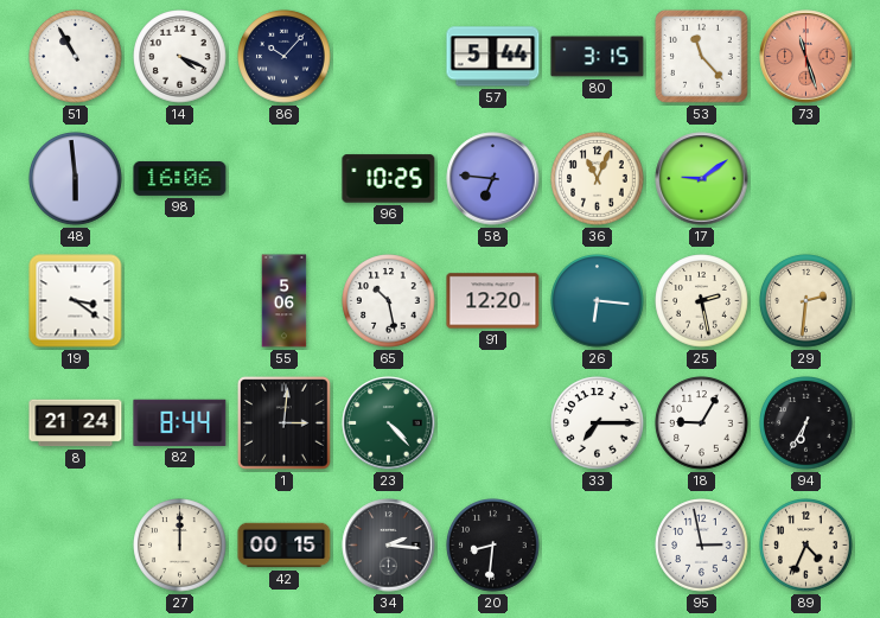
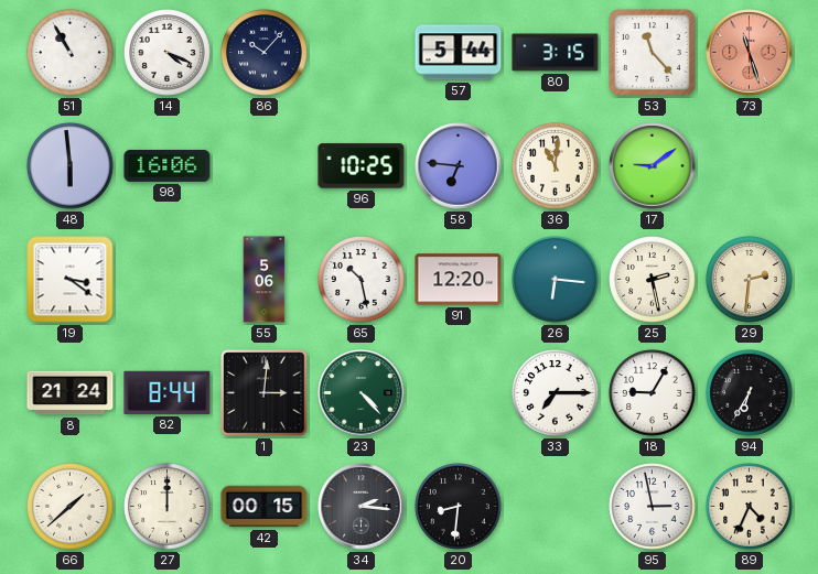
36: 11:04 -> 11:01 (556, 166)
66: none -> 1:38 (71, 507)
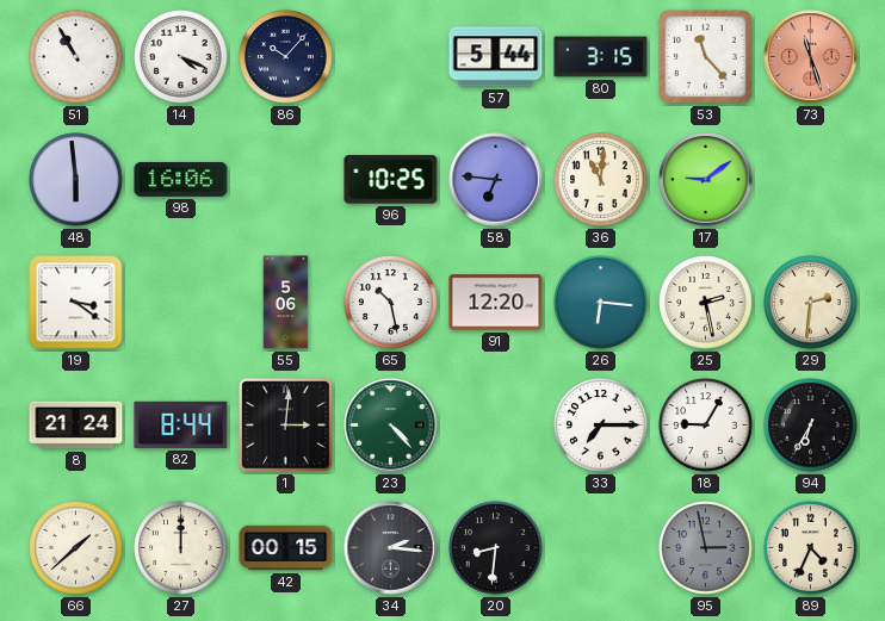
95 dial: white -> grey (706, 548)
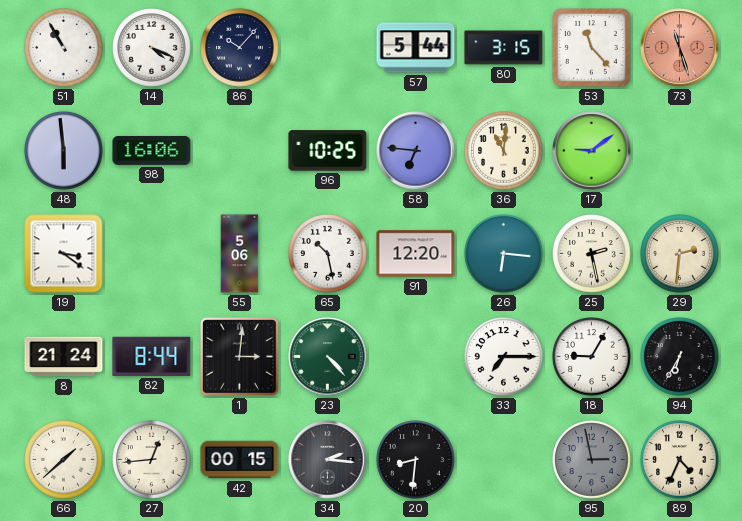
27: 12:00 -> 12:44 (152, 460)
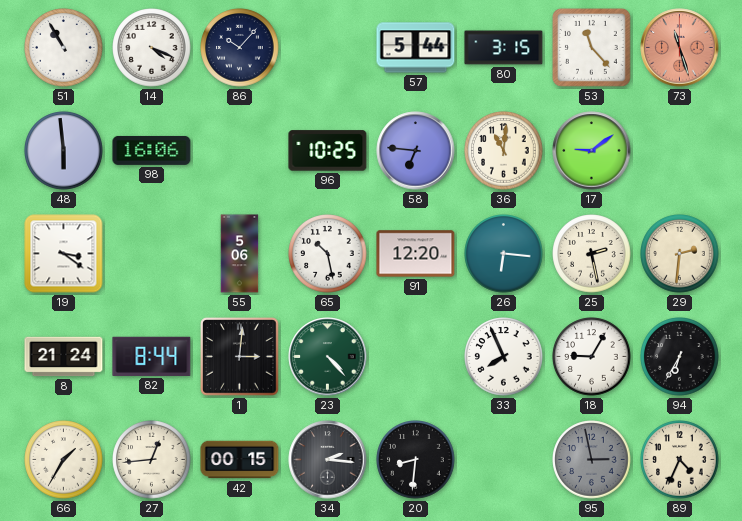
33: 7:15 -> 7:56 (504, 357)
66: 1:38 -> 1:35 (64, 460)
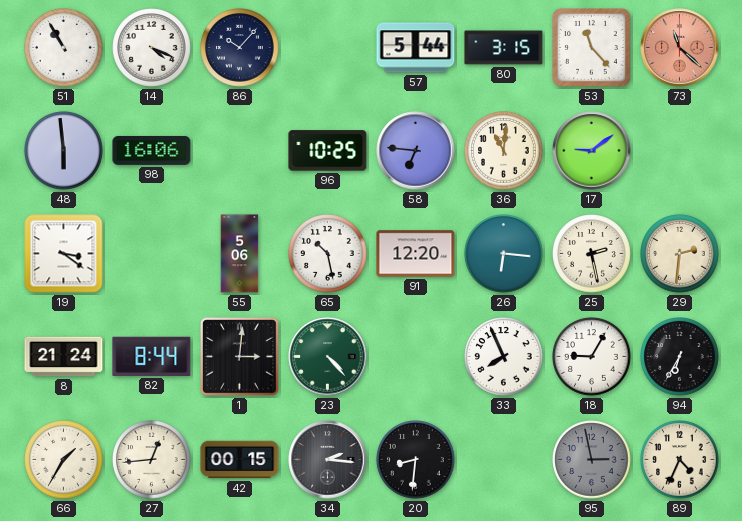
73: 11:27 -> 11:22 (680, 48)
